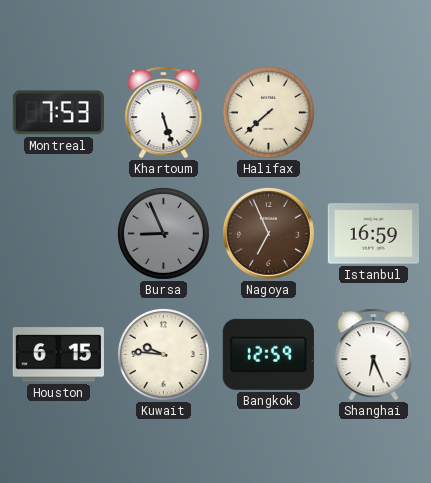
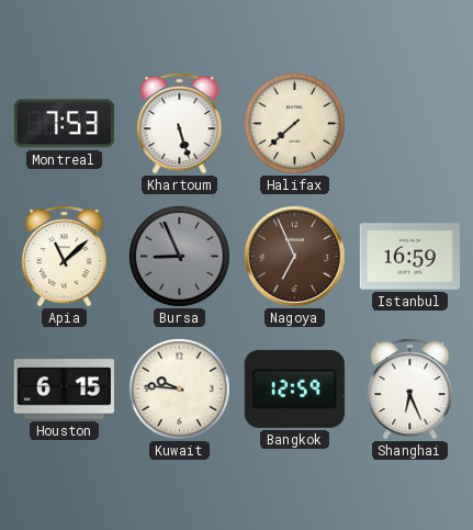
Apia: none -> 11:08 (65, 257)
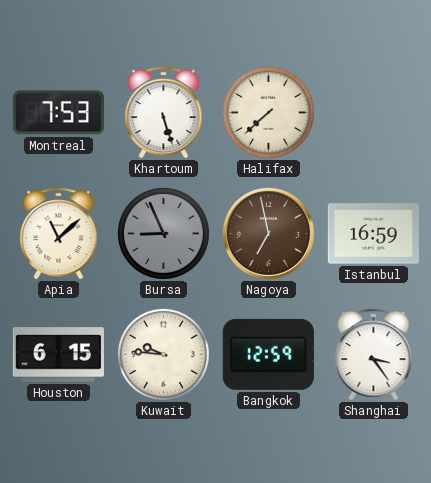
Nagoya: 6:56 -> 6:58 (268, 233)
Shanghai: 6:26 -> 3:24 (374, 355)
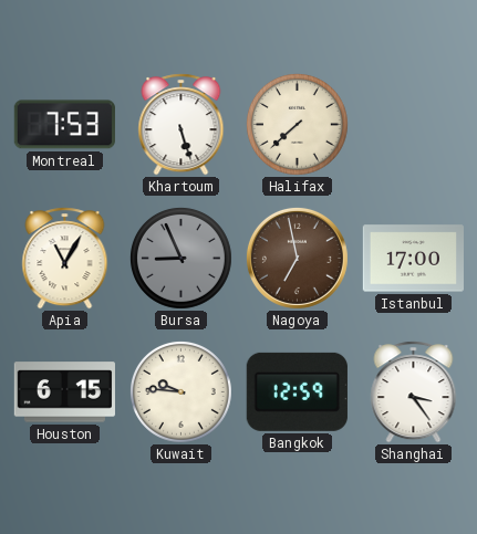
Apia: 11:08 -> 11:05 (65, 259)
Istanbul: 16:59 -> 17:00 (413, 259)
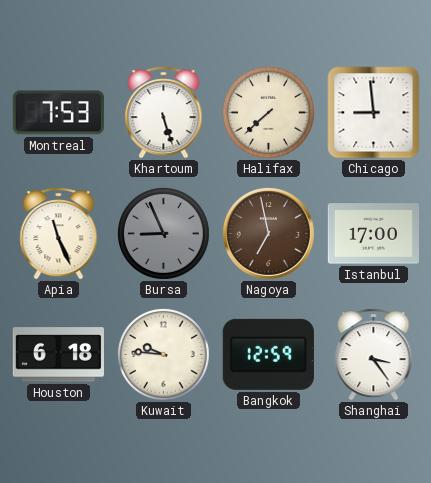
Chicago: none -> 8:59 (374, 113)
Apia: 11:05 -> 11:26 (59, 234)
Houston: 6:15 -> 6:18 (58, 355)
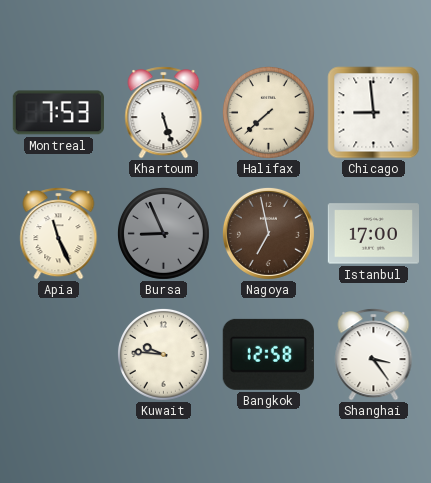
Houston: 6:18 -> none (58, 355)
Bangkok: 12:59 -> 12:58 (268, 354)
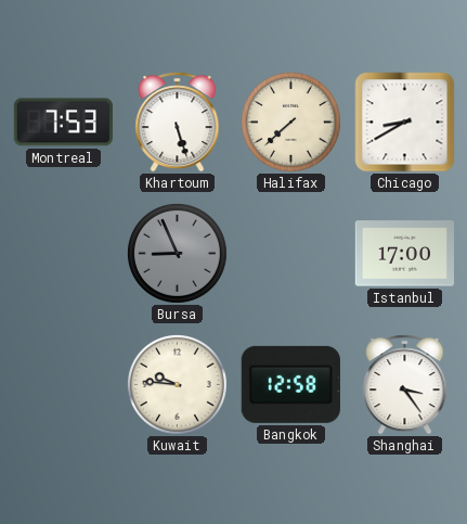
Chicago: 8:59 -> 8:40 (405, 123)
Apia: 11:26 -> none (59, 234)
Nagoya: 6:58 -> none (268, 233)
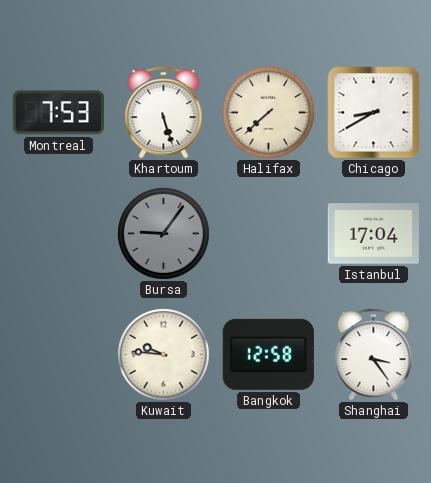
Bursa: 8:56 -> 9:06 (163, 233)
Istanbul: 17:00 -> 17:04 (373, 234)
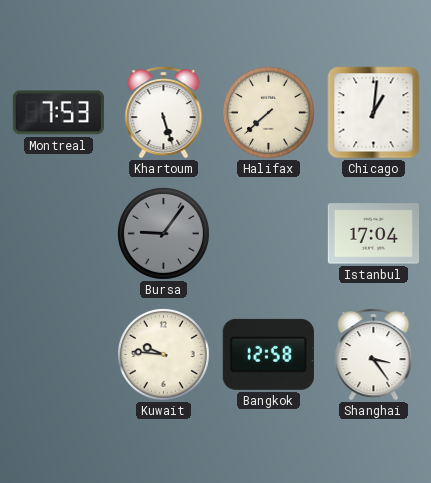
Chicago: 8:40 -> 1:01 (374, 113)
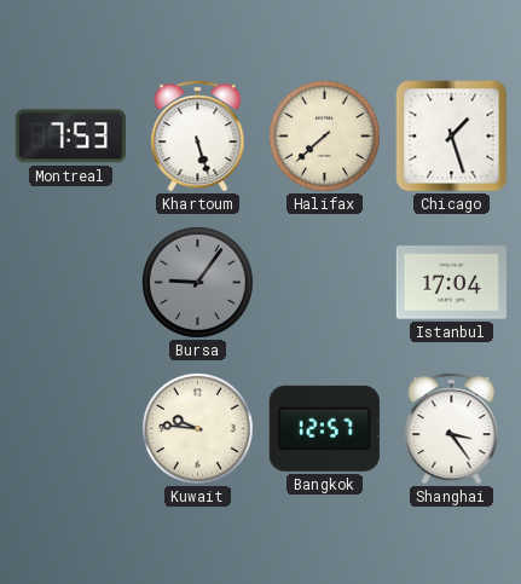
Chicago: 1:01 -> 1:27 (452, 137)
Bangkok: 12:58 -> 12:57 (324, 428)
